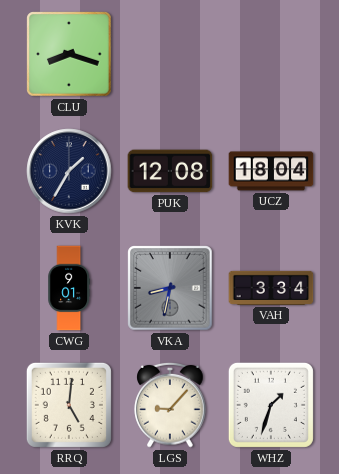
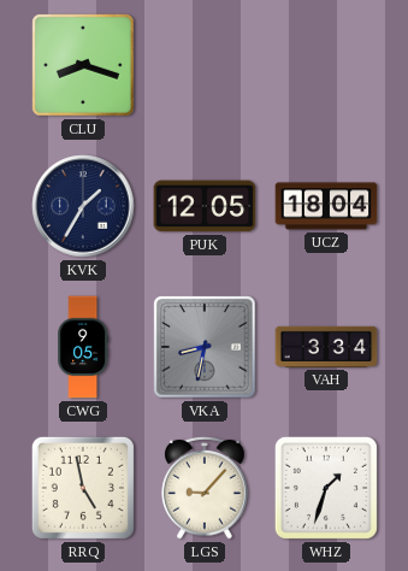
PUK: 12:08 -> 12:05 (205, 206)
CWG: 9:01 -> 9:05 (83, 347)
RRQ: 5:01 -> 4:58 (83, 488)
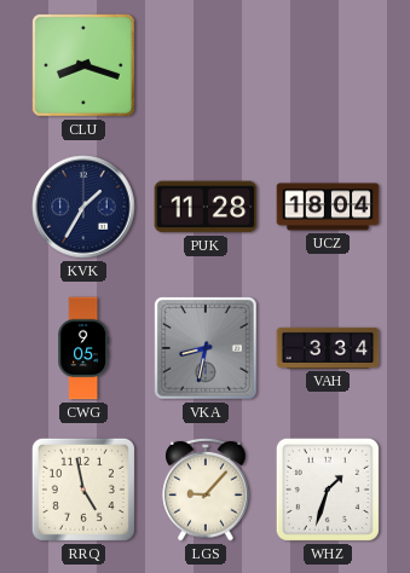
PUK: 12:05 -> 11:28 (206, 207)
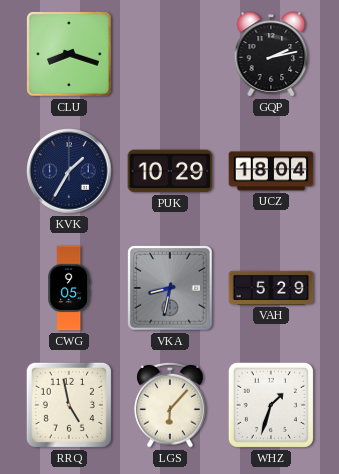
GQP: none -> 2:13 (271, 54)
PUK: 11:28 -> 10:29 (170, 171)
VAH: 3:34 -> 5:29 (271, 288)
LGS: 9:07 -> 6:07 (170, 405)
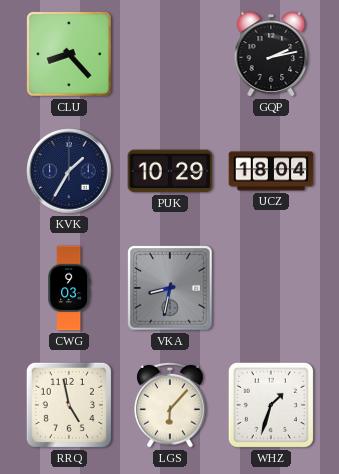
CLU: 8:18 -> 8:23 (69, 54)
CWG: 9:05 -> 9:03 (69, 288)
VAH: 5:29 -> none (271, 288)
